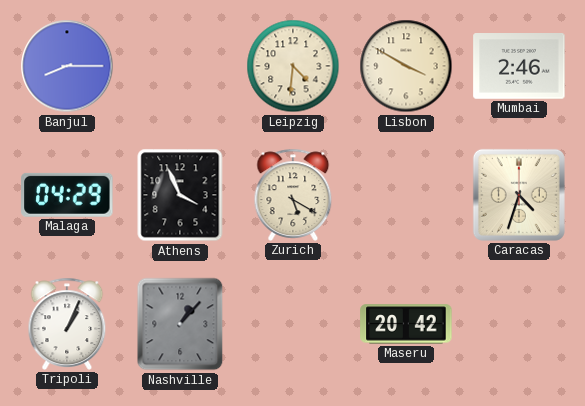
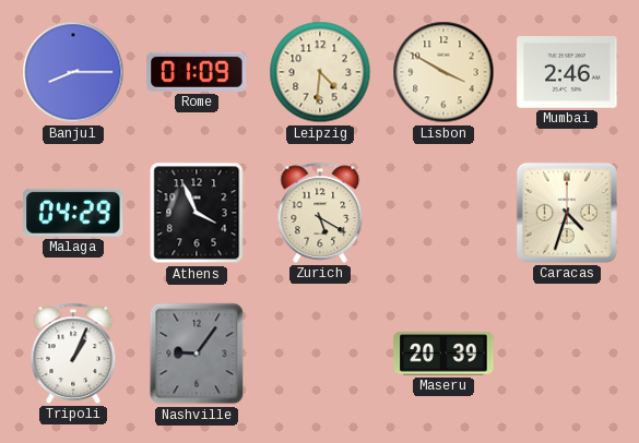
Rome: none -> 01:09 (197, 72)
Nashville: 1:07 -> 9:06 (197, 354)
Maseru: 20:42 -> 20:39 (443, 354)
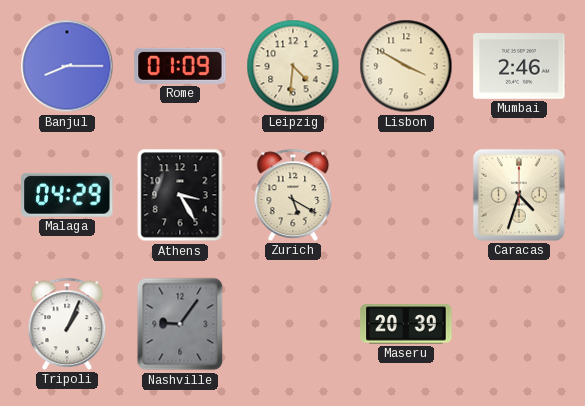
Athens: 3:56 -> 3:25 (180, 195)
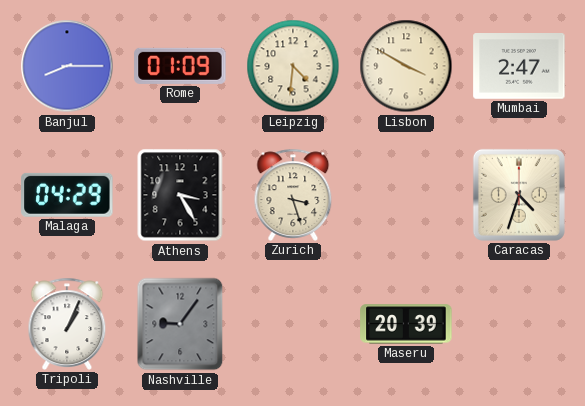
Mumbai: 2:46 -> 2:47 (519, 66)
Zurich: 5:20 -> 3:27 (293, 195)
